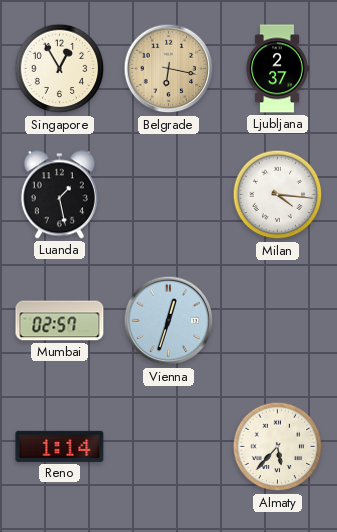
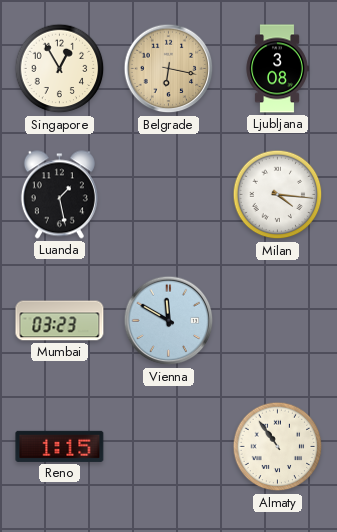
Ljubljana: 2:37 -> 3:08 (277, 69)
Mumbai: 02:57 -> 03:23 (60, 321)
Vienna: 12:33 -> 11:50 (169, 321)
Reno: 1:14 -> 1:15 (60, 446)
Almaty: 5:37 -> 10:54 (278, 447)
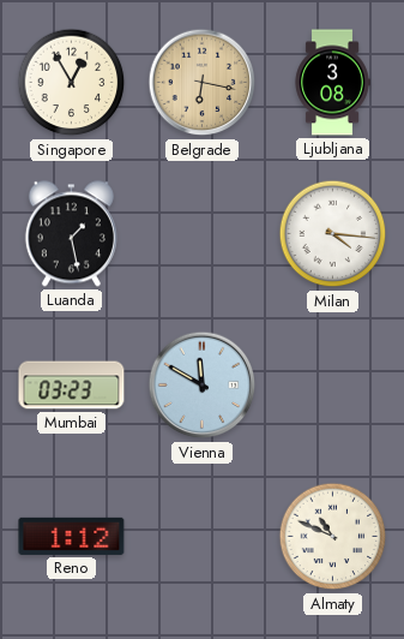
Reno: 1:15 -> 1:12 (72, 536)
Almaty: 10:54 -> 10:49 (333, 537)
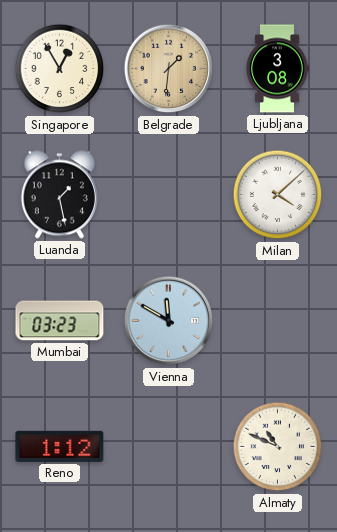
Belgrade: 6:17 -> 1:31 (169, 69)
Milan: 4:16 -> 4:08 (278, 195)
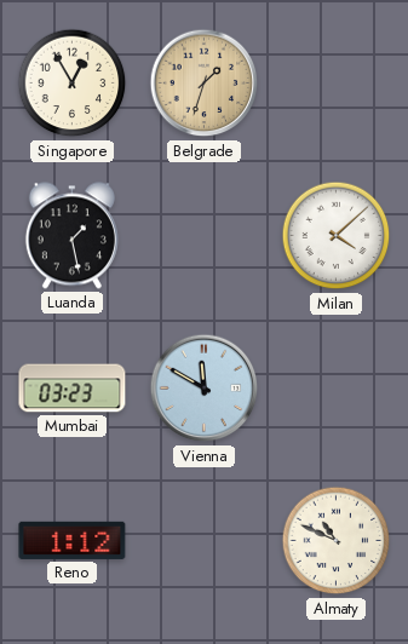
Belgrade: 1:31 -> 1:33 (205, 84)
Ljubljana: 3:08 -> none (277, 69)
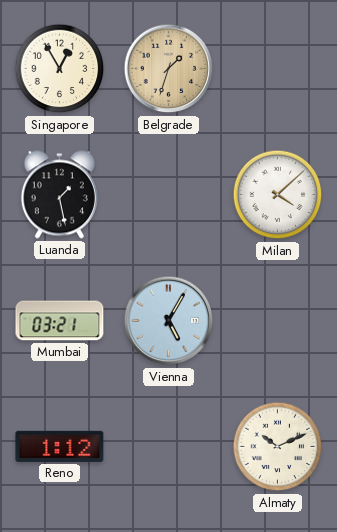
Mumbai: 03:23 -> 03:21 (60, 321)
Vienna: 11:50 -> 5:05 (169, 321)
Almaty: 10:49 -> 10:11 (278, 447)
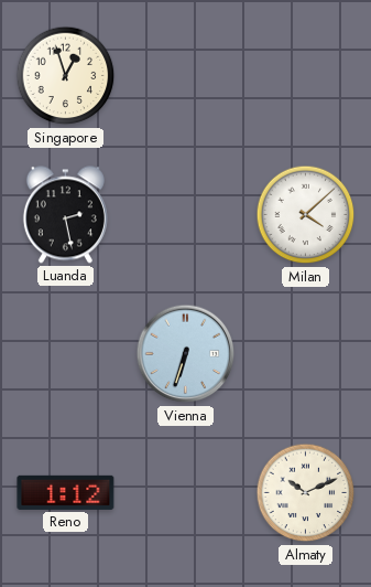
Singapore: 12:55 -> 12:57 (66, 76)
Belgrade: 1:33 -> none (169, 69)
Luanda: 1:28 -> 2:28 (65, 215)
Mumbai: 03:21 -> none (60, 321)
Vienna: 5:05 -> 6:33 (186, 354)
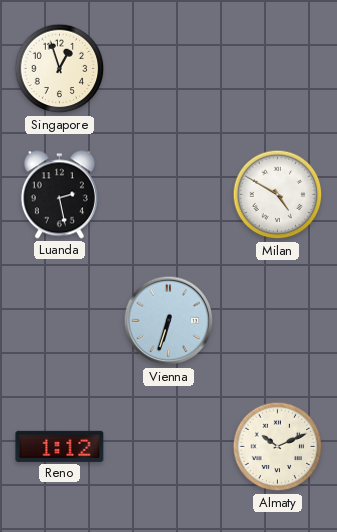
Milan: 4:08 -> 4:50 (278, 195)
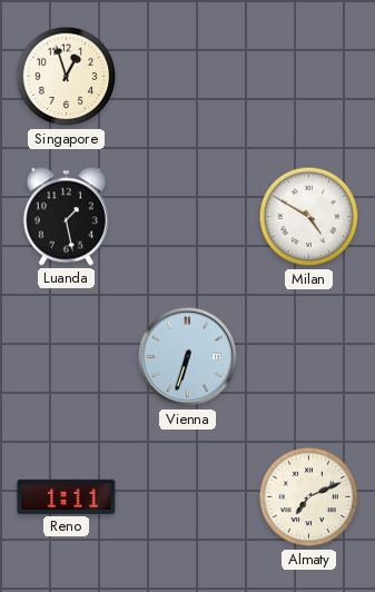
Luanda: 2:28 -> 1:28 (66, 217)
Reno: 1:12 -> 1:11 (67, 496)
Almaty: 10:11 -> 7:11 (309, 497)
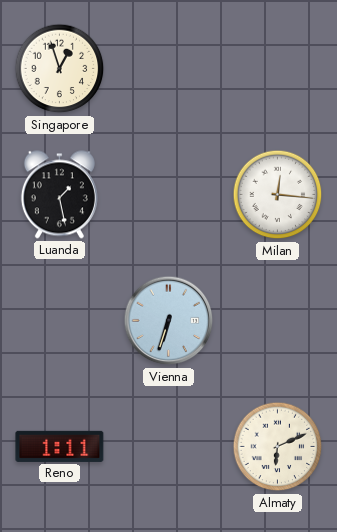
Milan: 4:50 -> 12:16 (278, 195)
Almaty: 7:11 -> 6:11 (278, 447)
